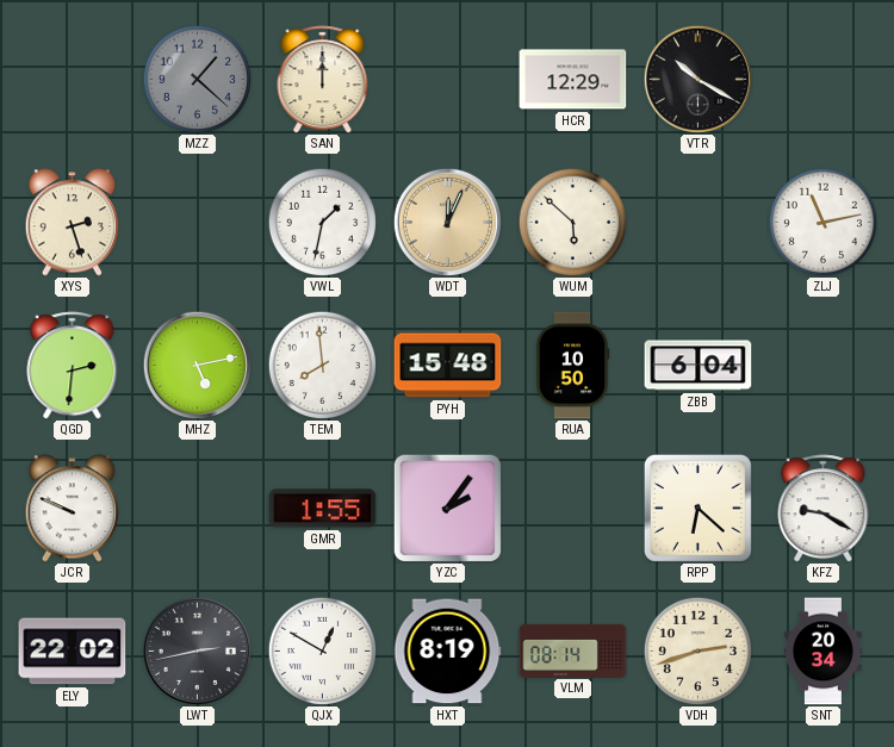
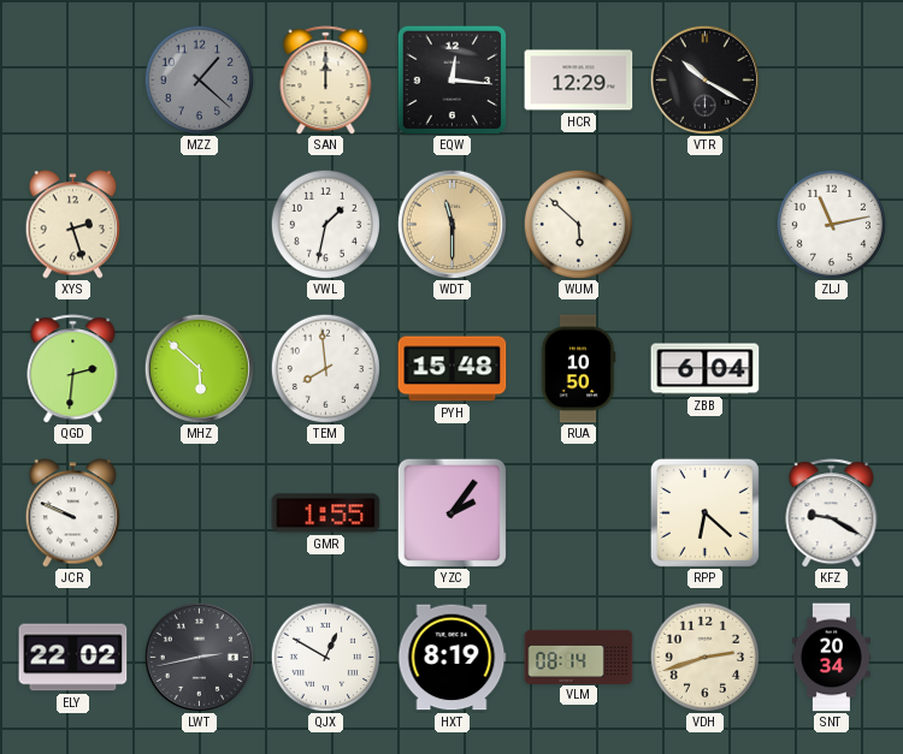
EQW: none -> 12:16 (451, 79)
WDT: 12:04 -> 11:30 (451, 224)
MHZ: 5:13 -> 5:52 (199, 368)
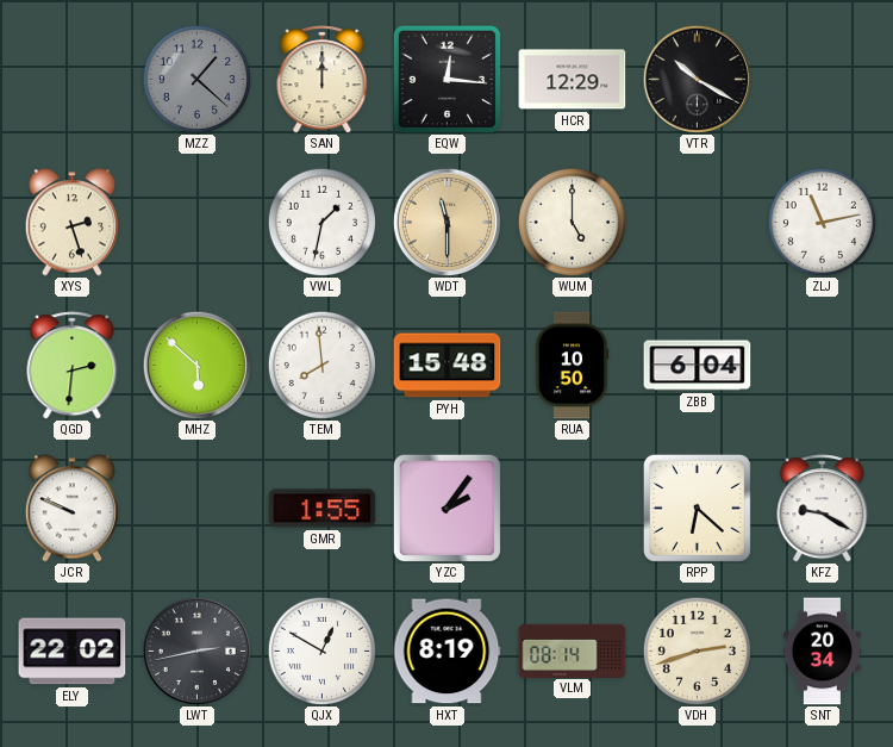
WUM: 5:52 -> 5:00 (572, 222)
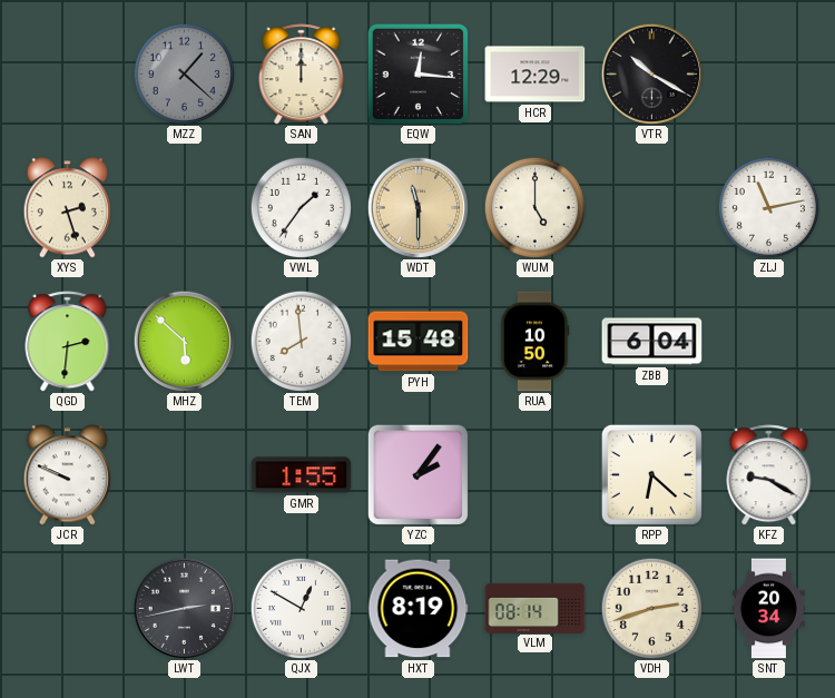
VWL: 1:32 -> 1:36 (301, 207)
ELY: 22:02 -> none (73, 652)
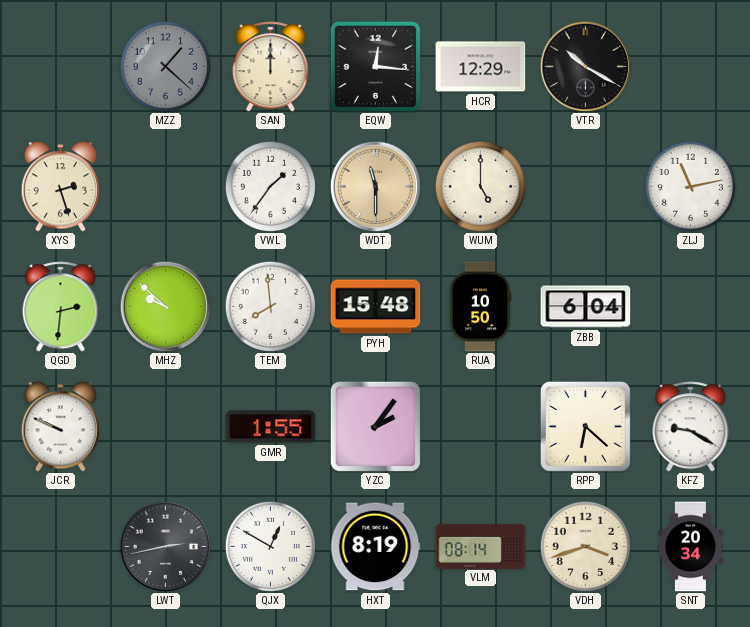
MHZ: 5:52 -> 9:52 (165, 306)
VDH: 2:42 -> 3:42 (585, 546)
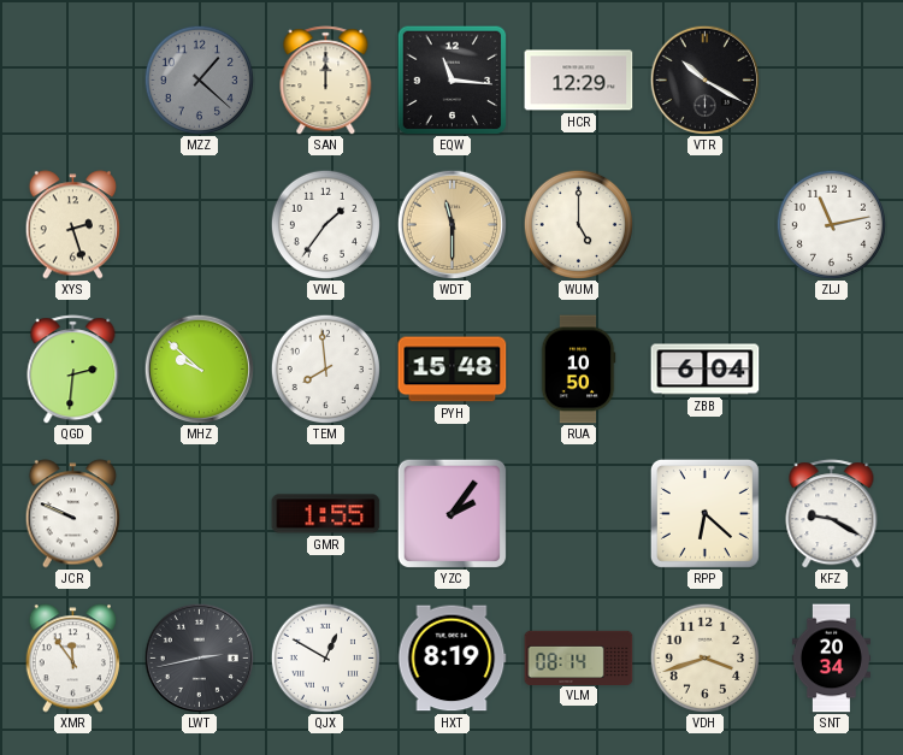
EQW: 12:16 -> 11:16 (451, 79)
XMR: none -> 11:54 (72, 659)
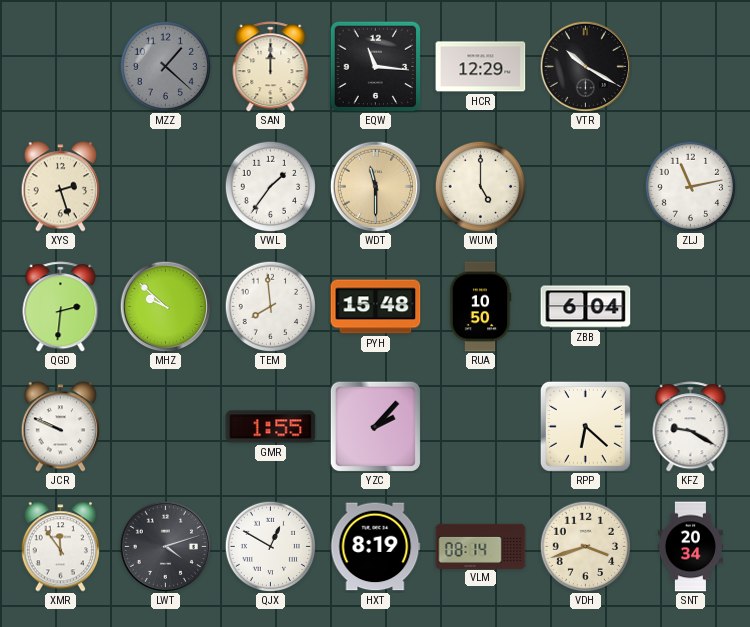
YZC: 2:06 -> 2:07 (375, 426)
LWT: 2:43 -> 4:12 (165, 546)
